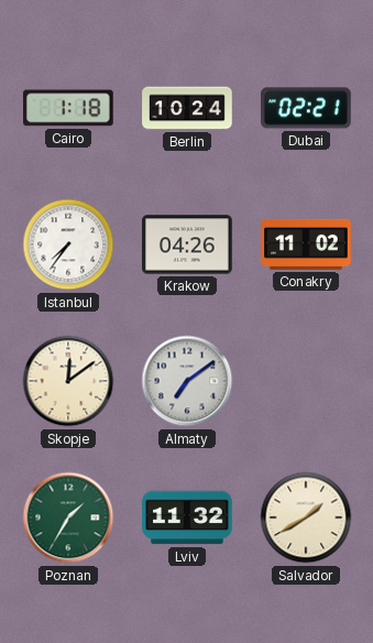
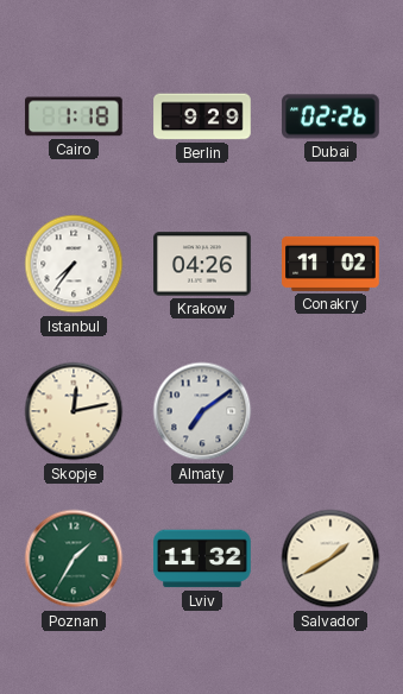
Berlin: 10:24 -> 9:29 (202, 116)
Dubai: 02:21 -> 02:26 (330, 116)
Skopje: 12:09 -> 12:13 (74, 411)
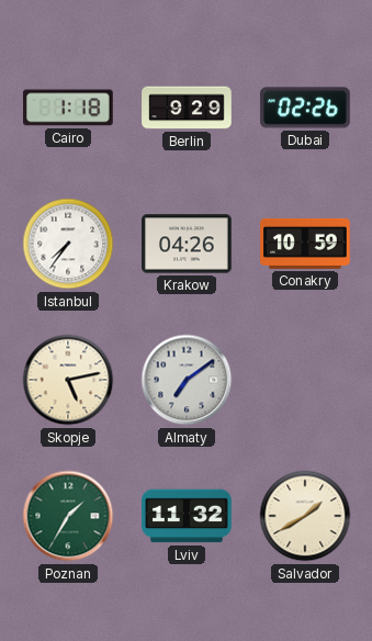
Conakry: 11:02 -> 10:59 (305, 244)
Skopje: 12:13 -> 5:13 (68, 380)
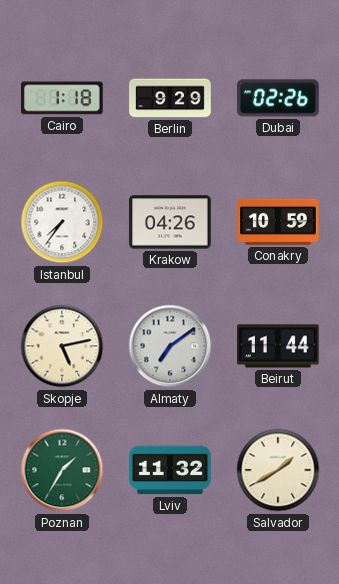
Beirut: none -> 11:44 (279, 346)
